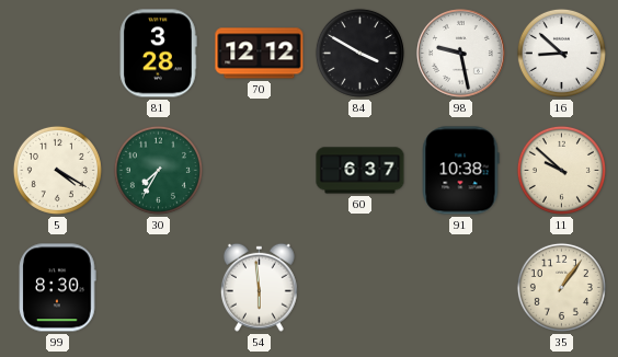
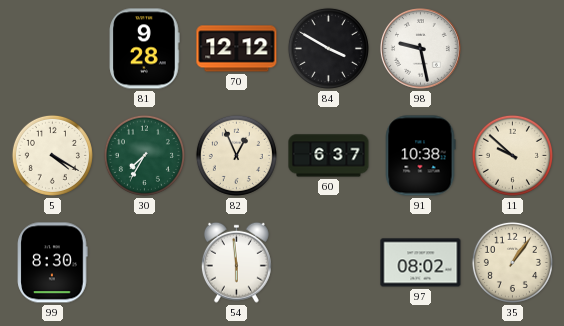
81: 3:28 -> 9:28 (144, 49)
16: 8:52 -> none (561, 53)
82: none -> 12:56 (236, 155)
97: none -> 08:02 (421, 263)
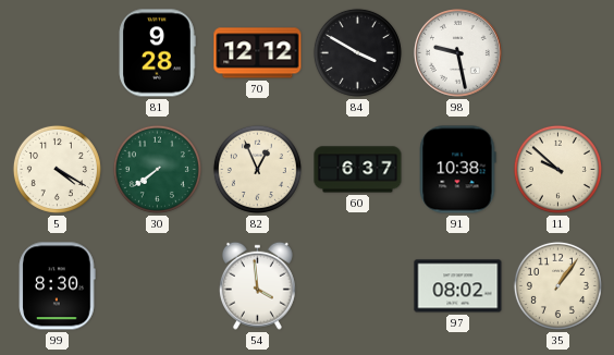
30: 7:35 -> 7:39 (157, 169)
54: 5:59 -> 3:59 (257, 285)
